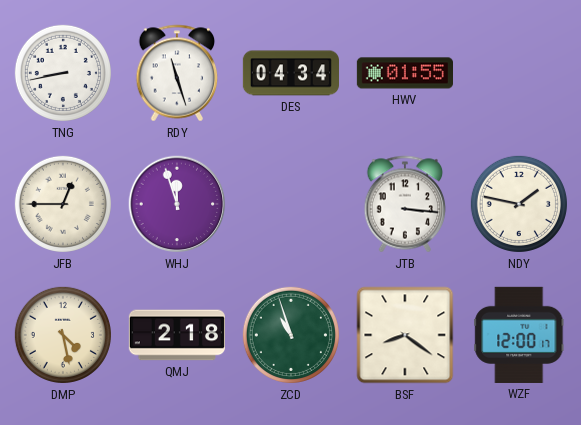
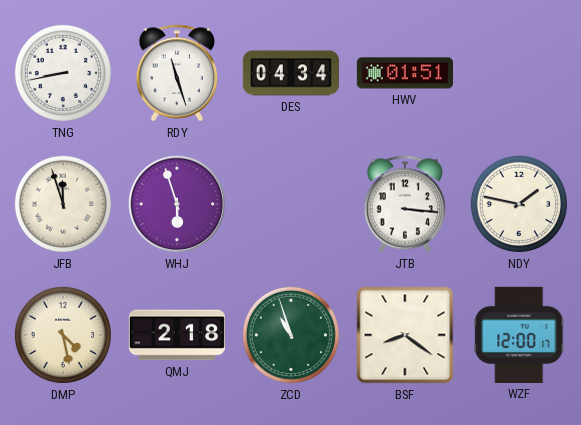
HWV: 01:55 -> 01:51 (404, 73)
JFB: 12:45 -> 11:57 (63, 204)
WHJ: 11:57 -> 5:57 (177, 204)
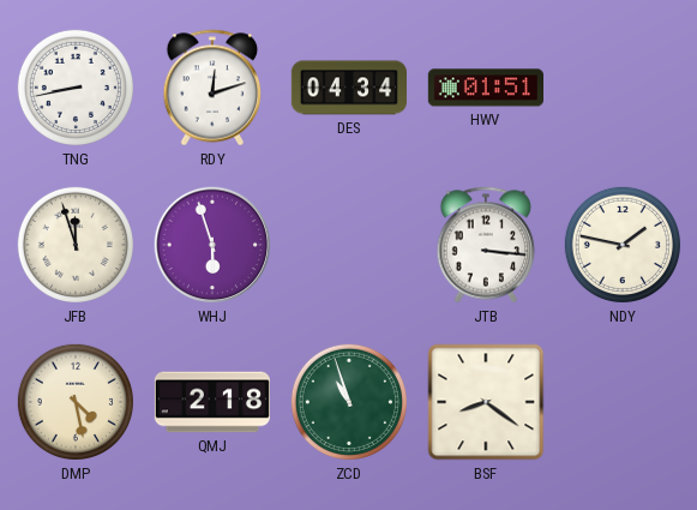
RDY: 11:27 -> 12:12 (212, 88)
WZF: 12:00 -> none (519, 335)
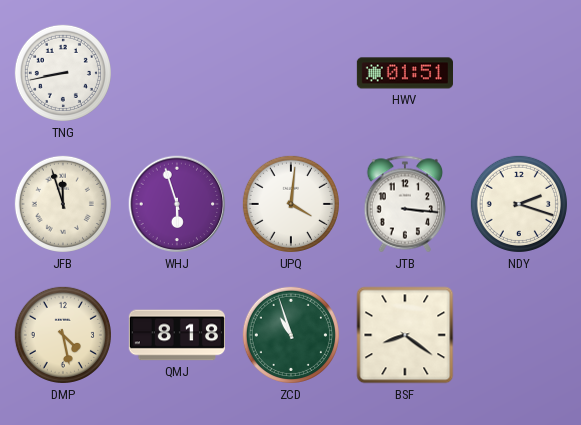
RDY: 12:12 -> none (212, 88)
DES: 04:34 -> none (348, 88)
UPQ: none -> 4:01 (291, 204)
NDY: 1:47 -> 2:18 (519, 204)
QMJ: 2:18 -> 8:18 (176, 335)
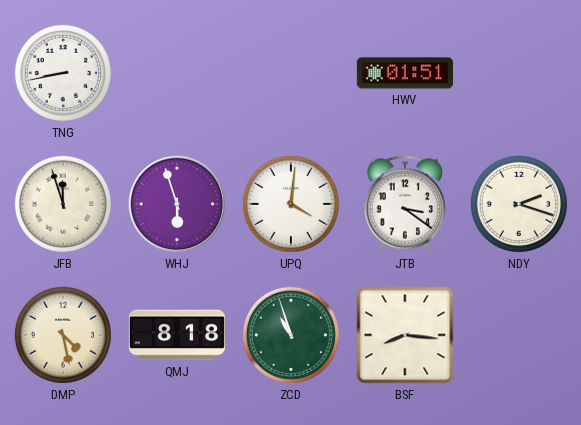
JTB: 3:16 -> 3:21 (405, 204)
BSF: 8:21 -> 8:16 (405, 335)
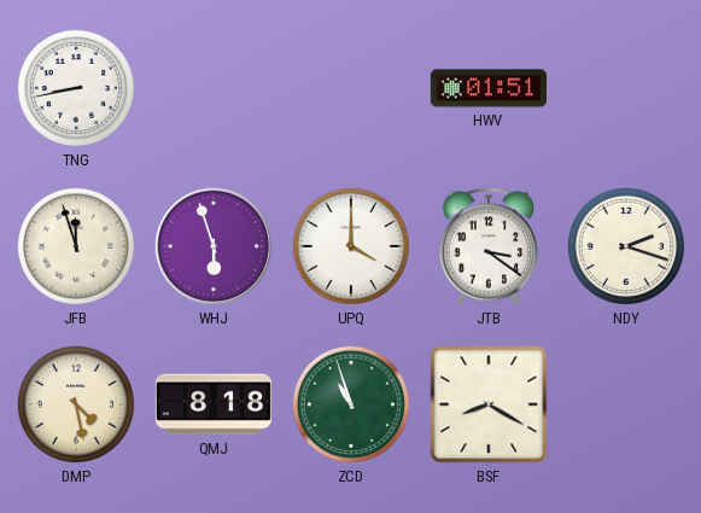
UPQ: 4:01 -> 4:00 (351, 246)
BSF: 8:16 -> 8:20 (489, 404)
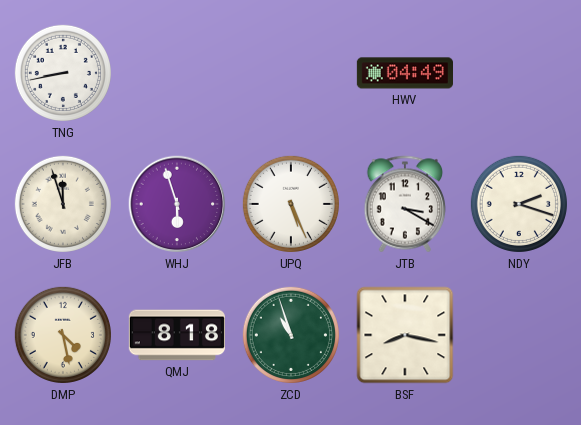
HWV: 01:51 -> 04:49 (404, 73)
UPQ: 4:00 -> 5:26 (291, 204)
JTB: 3:21 -> 3:20 (405, 204)
BSF: 8:20 -> 8:17 (405, 335)
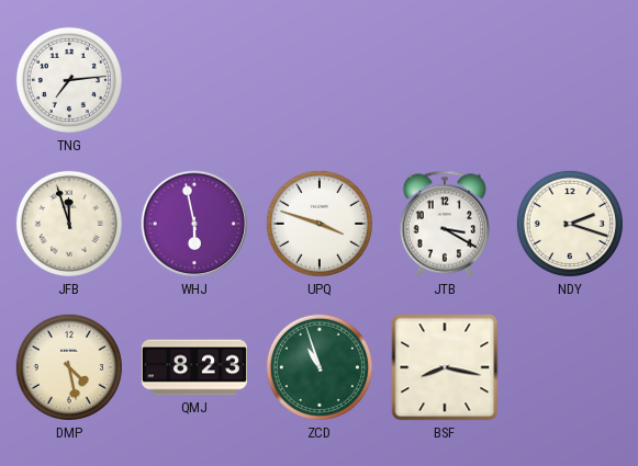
TNG: 8:43 -> 7:14 (69, 80)
HWV: 04:49 -> none (404, 73)
WHJ: 5:57 -> 5:58 (194, 224)
UPQ: 5:26 -> 3:48 (320, 224)
QMJ: 8:18 -> 8:23 (193, 367)
